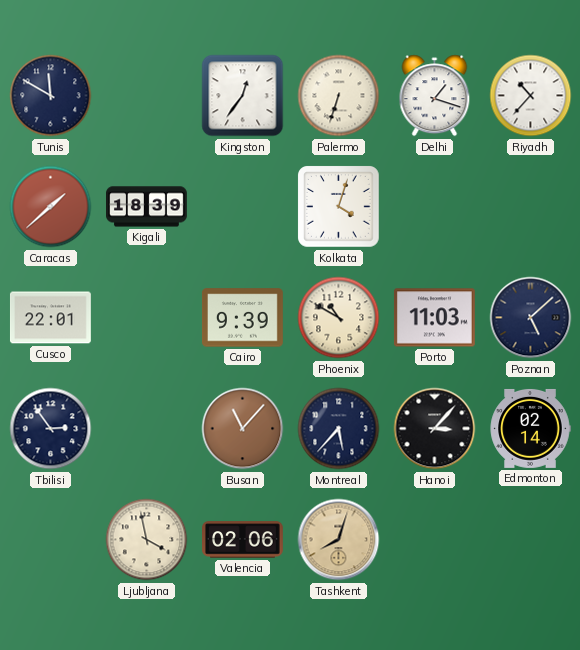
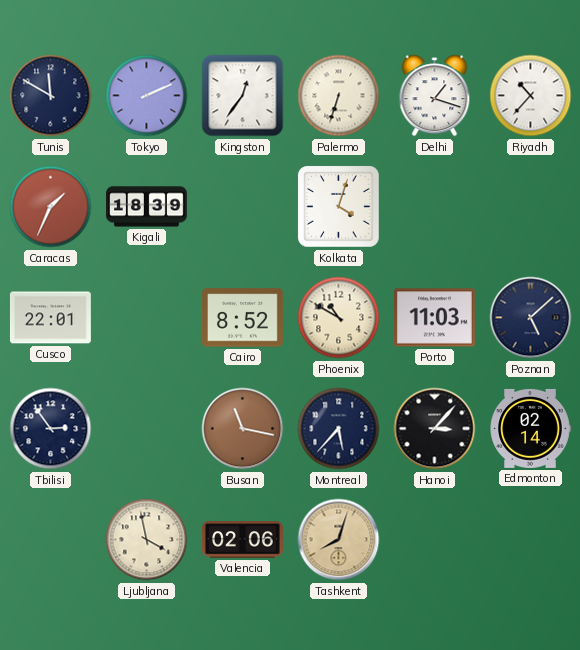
Tokyo: none -> 2:11 (147, 96)
Caracas: 1:38 -> 1:34 (51, 207)
Cairo: 9:39 -> 8:52 (242, 318)
Busan: 11:07 -> 11:17 (243, 429)
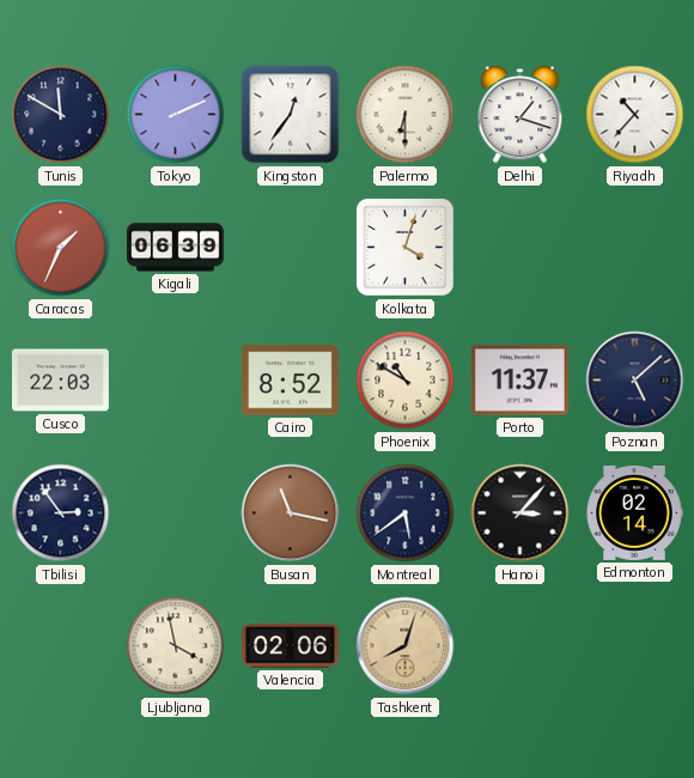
Palermo: 6:33 -> 6:30 (406, 115)
Kigali: 18:39 -> 06:39 (176, 248)
Cusco: 22:01 -> 22:03 (60, 381)
Porto: 11:03 -> 11:37 (519, 381)
Montreal: 5:37 -> 5:39 (406, 513)
